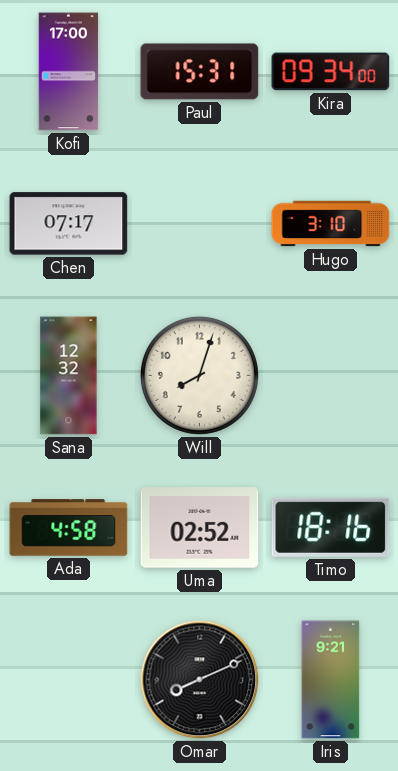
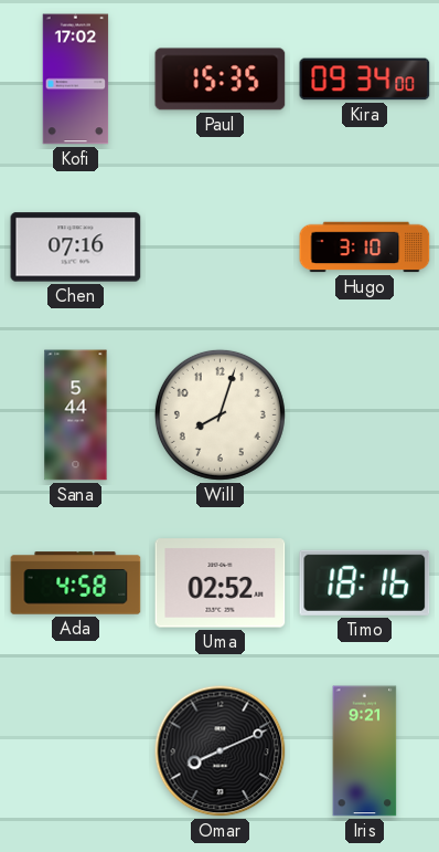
Kofi: 17:00 -> 17:02 (76, 80)
Paul: 15:31 -> 15:35 (221, 80)
Chen: 07:17 -> 07:16 (76, 248)
Sana: 12:32 -> 5:44 (76, 416)
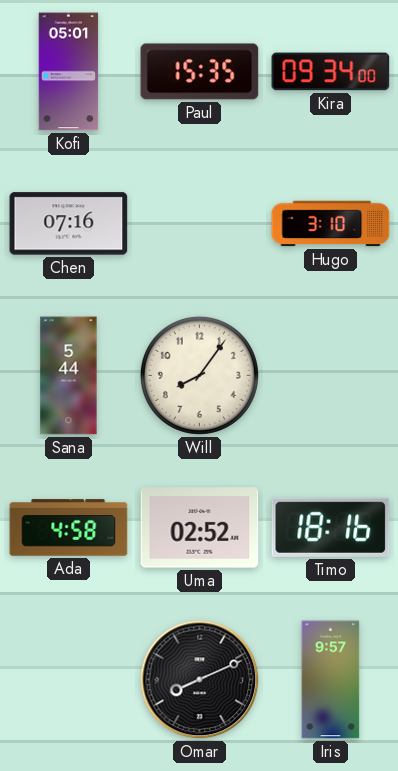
Kofi: 17:02 -> 05:01 (69, 72)
Will: 8:03 -> 8:06 (199, 375)
Iris: 9:21 -> 9:57 (331, 680)
